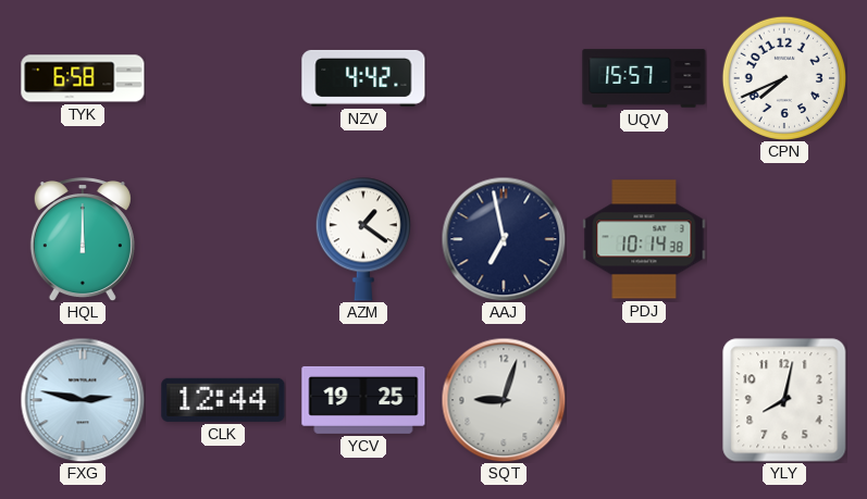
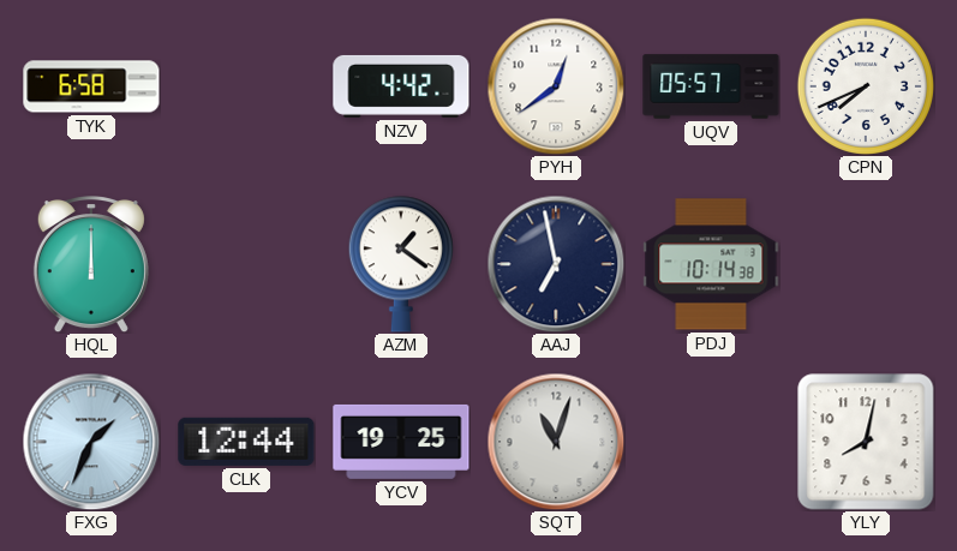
PYH: none -> 12:39 (556, 86)
UQV: 15:57 -> 05:57 (711, 86)
FXG: 2:47 -> 1:34 (91, 442)
SQT: 9:03 -> 11:03 (556, 442)
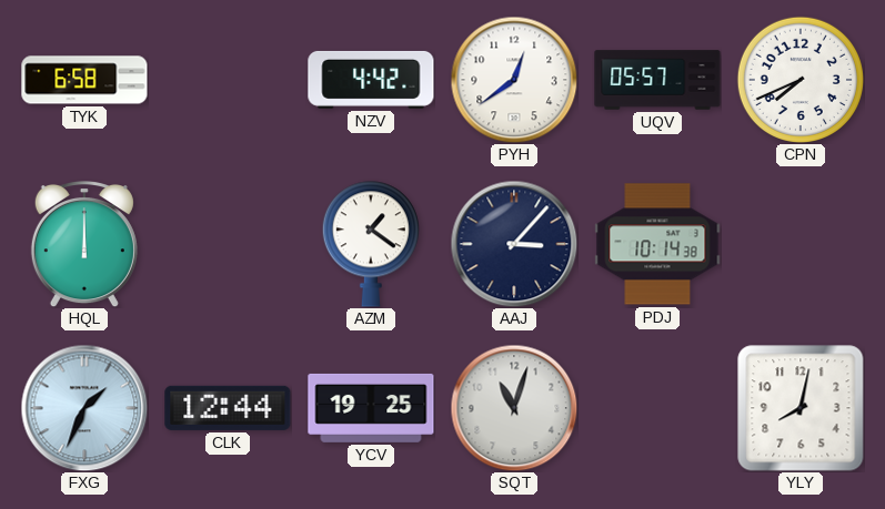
AAJ: 6:58 -> 3:07 (514, 244)
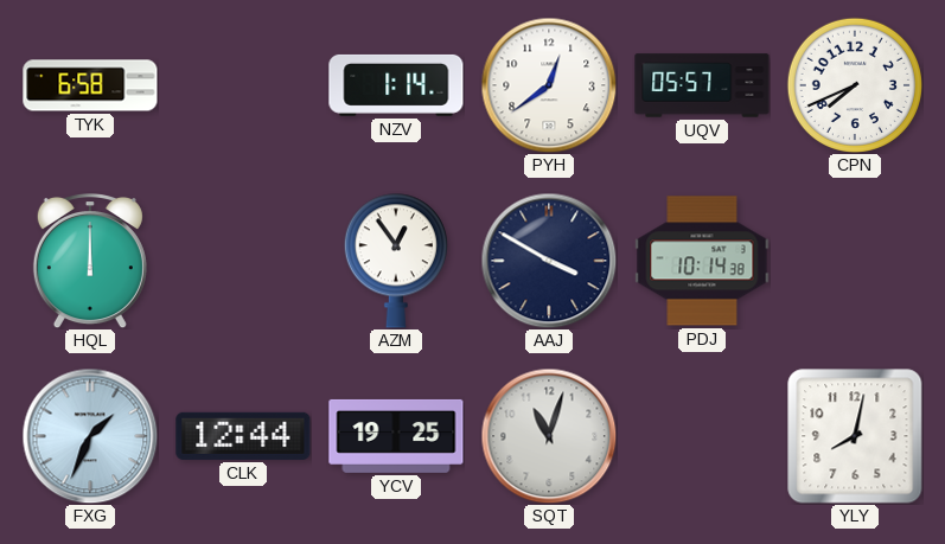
NZV: 4:42 -> 1:14 (396, 85)
AZM: 1:21 -> 12:54 (396, 261)
AAJ: 3:07 -> 3:50 (549, 261)
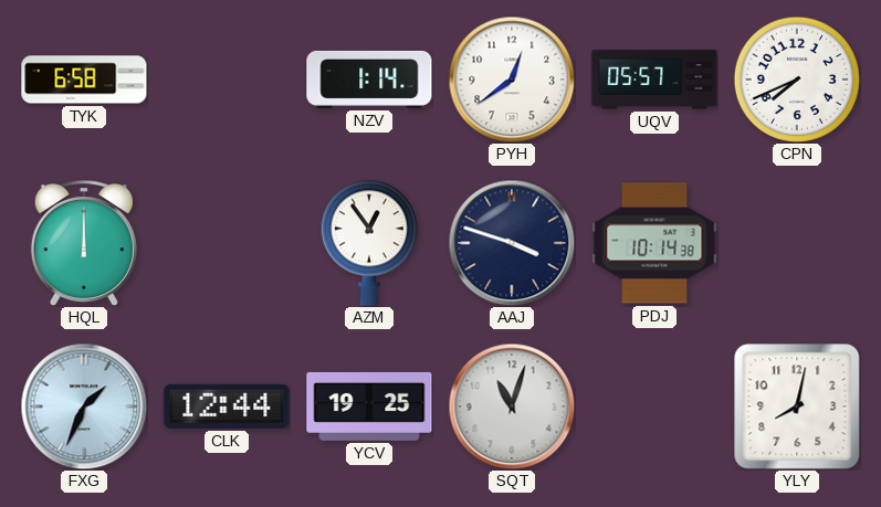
AAJ: 3:50 -> 3:48 (512, 243)
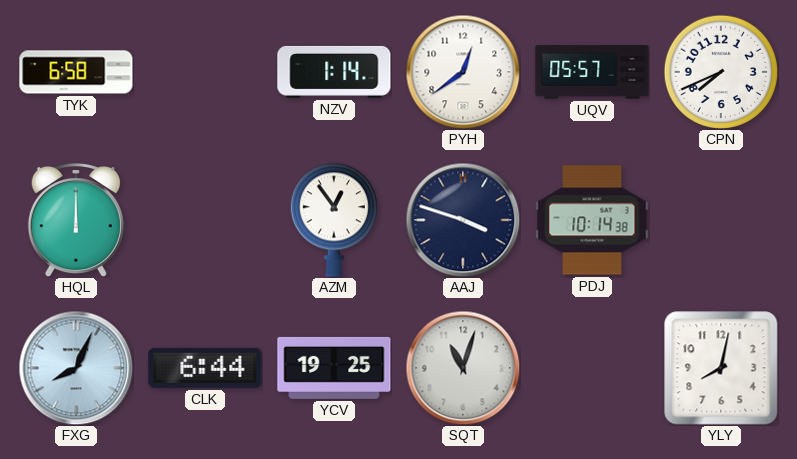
FXG: 1:34 -> 8:04 (76, 368)
CLK: 12:44 -> 6:44 (205, 368)
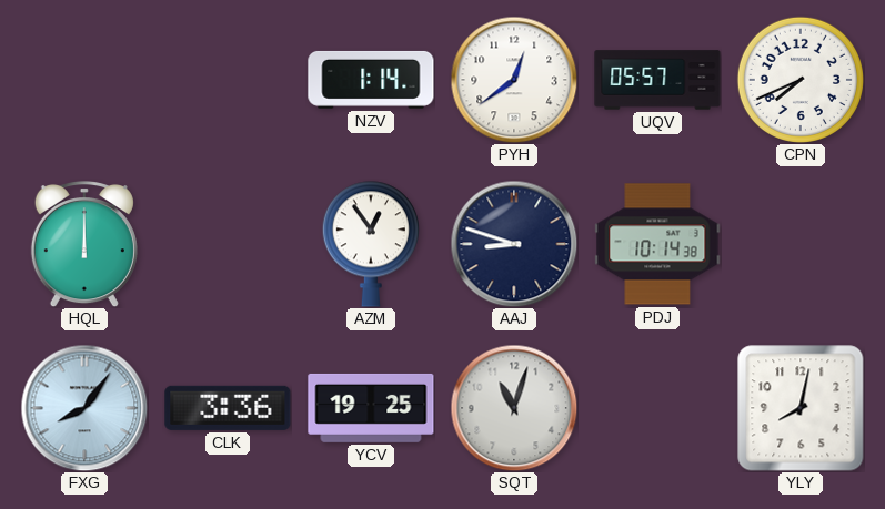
TYK: 6:58 -> none (76, 72)
AAJ: 3:48 -> 8:48 (514, 244)
FXG: 8:04 -> 8:06 (84, 408)
CLK: 6:44 -> 3:36 (228, 408)
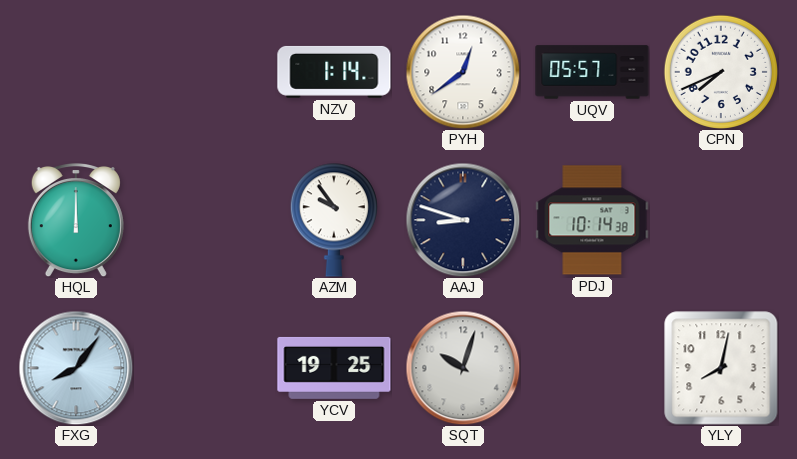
AZM: 12:54 -> 9:54 (334, 220)
CLK: 3:36 -> none (228, 408)
SQT: 11:03 -> 10:03 (463, 368)
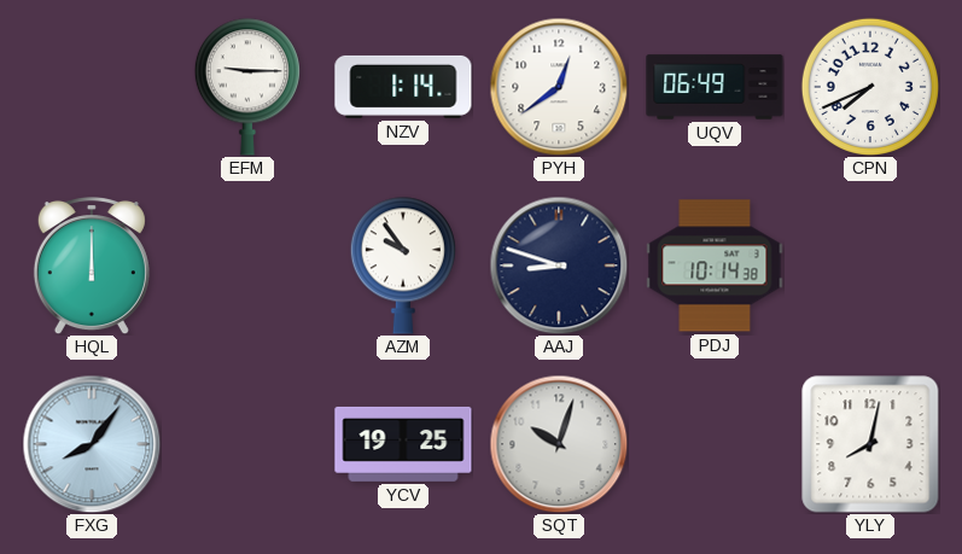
EFM: none -> 9:15 (247, 87)
UQV: 05:57 -> 06:49 (715, 87)
